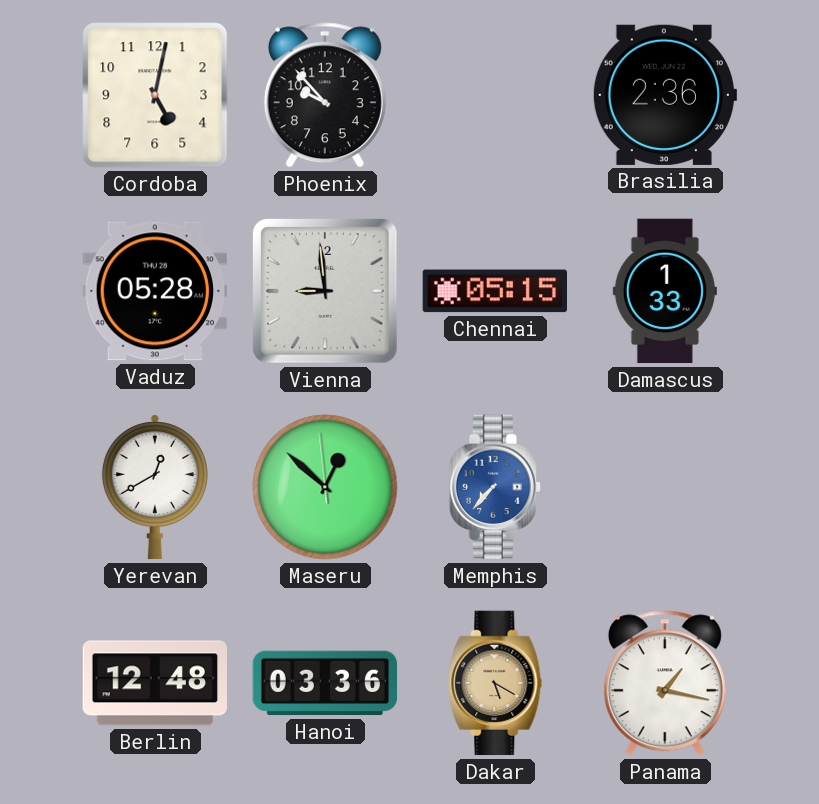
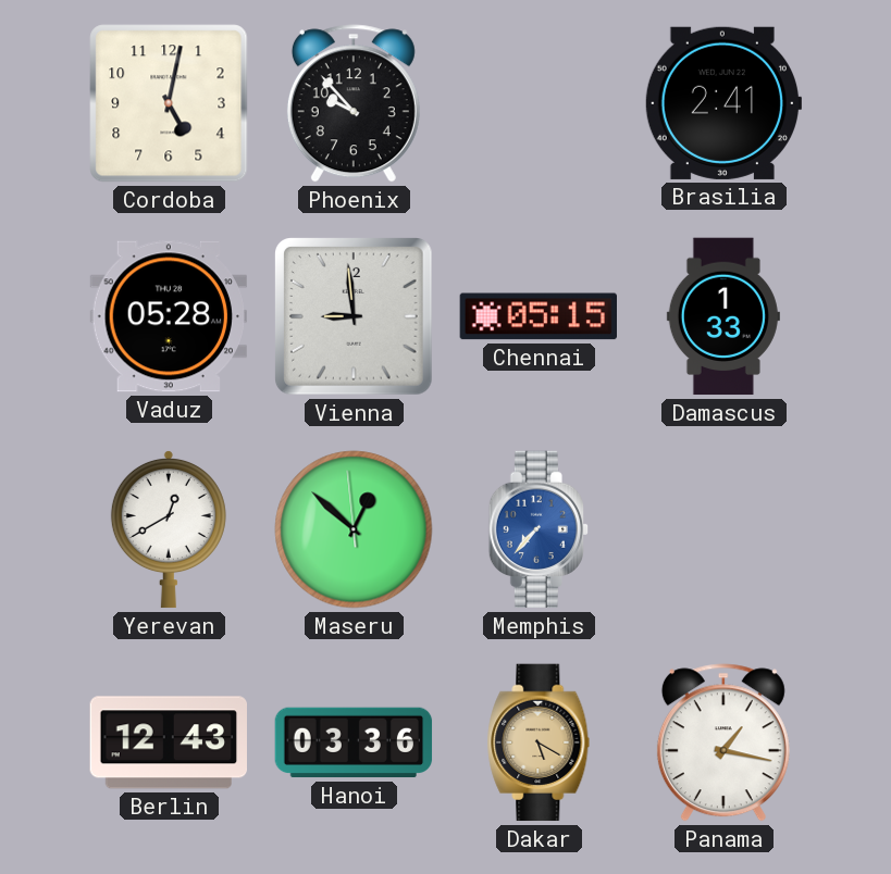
Brasilia: 2:36 -> 2:41 (722, 103)
Berlin: 12:48 -> 12:43 (168, 742)
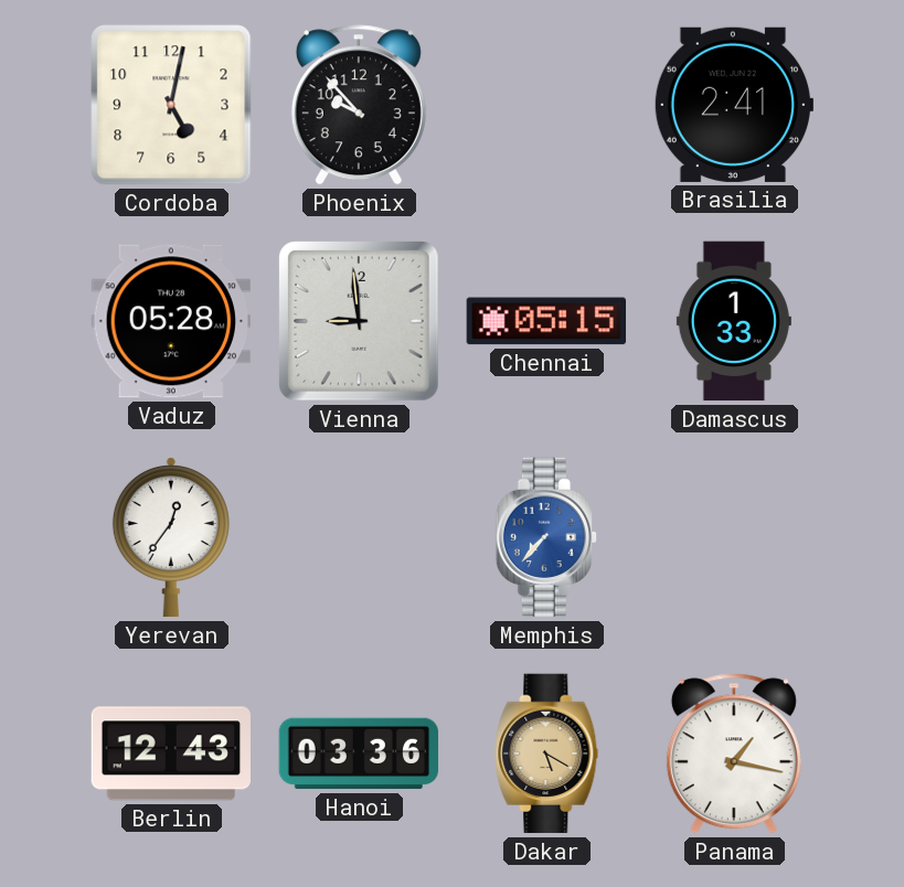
Yerevan: 12:40 -> 12:36 (171, 537)
Maseru: 12:51 -> none (354, 529)
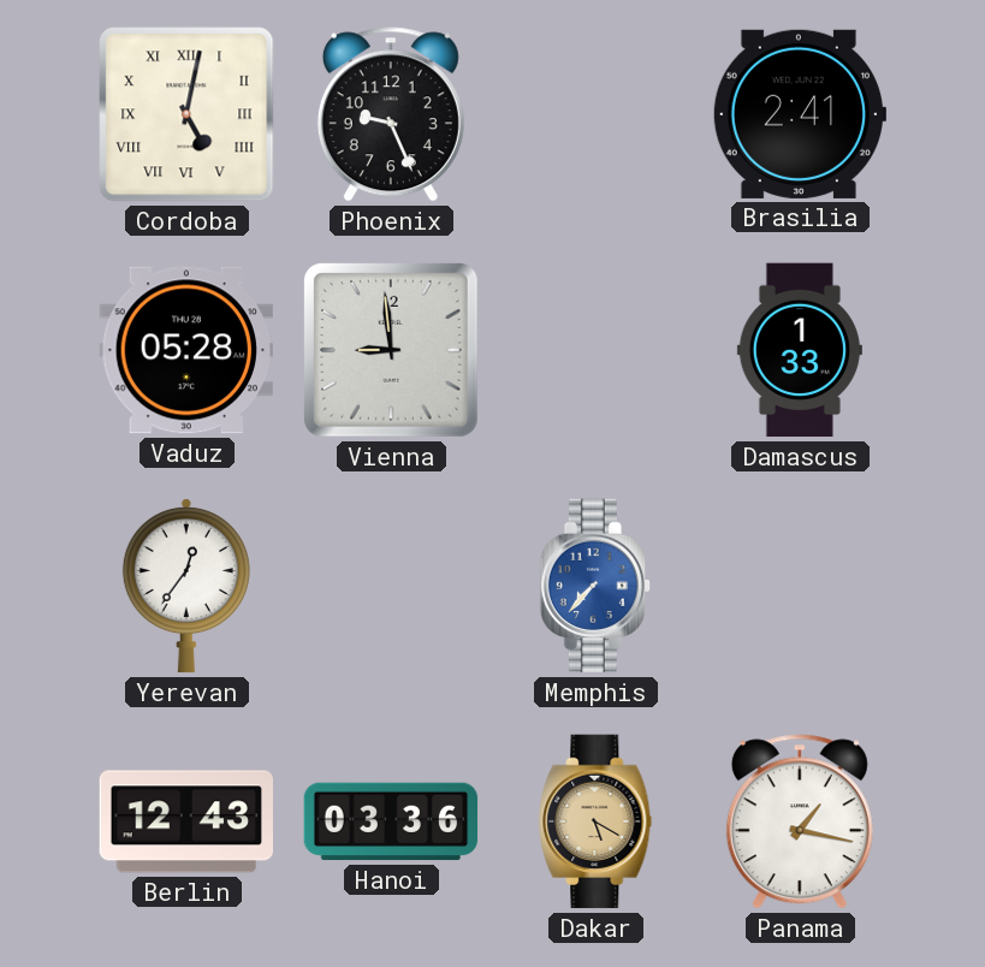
Cordoba numerals: Arabic -> Roman (186, 114)
Phoenix: 9:53 -> 9:26 (391, 114)
Chennai: 05:15 -> none (545, 321)
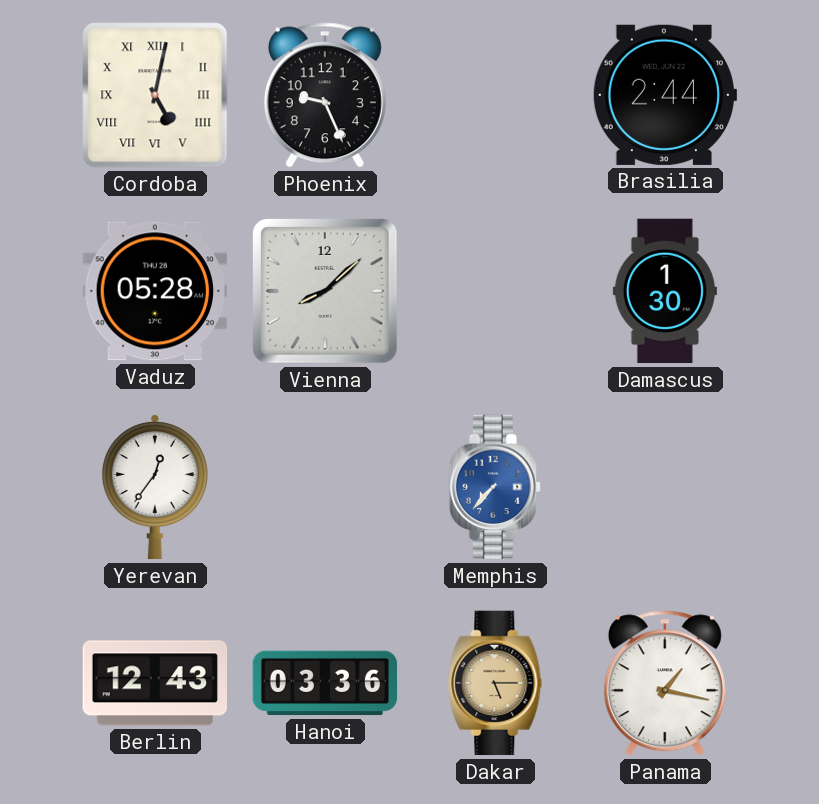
Brasilia: 2:41 -> 2:44 (664, 95)
Vienna: 8:59 -> 8:08 (326, 292)
Damascus: 1:33 -> 1:30 (665, 291)
Dakar: 5:20 -> 5:15 (495, 683)
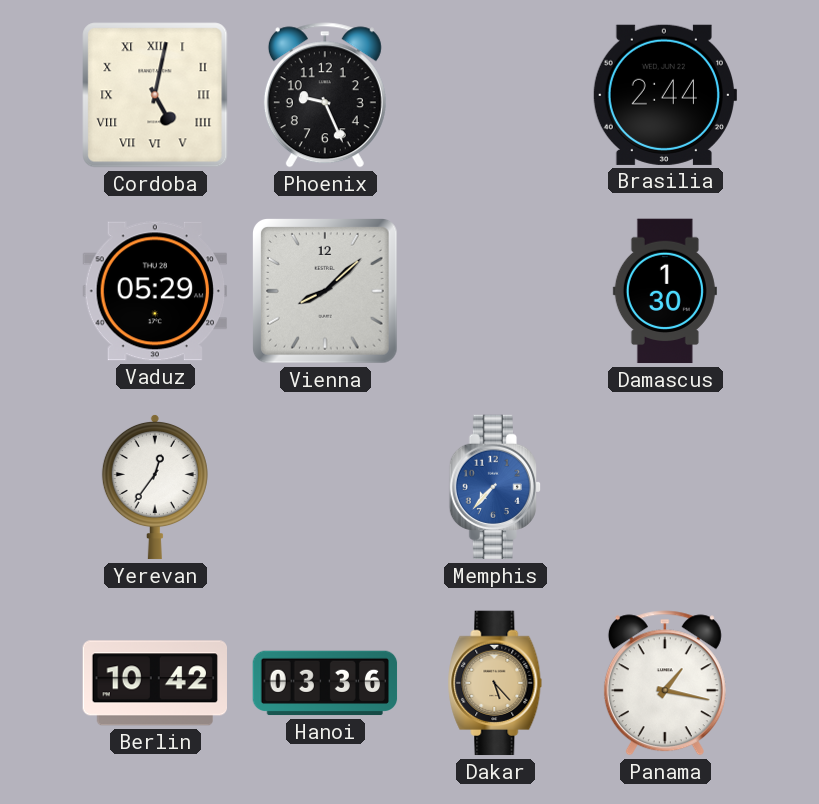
Vaduz: 05:28 -> 05:29 (154, 291)
Berlin: 12:43 -> 10:42 (154, 683)
Dakar: 5:15 -> 5:23 (495, 683)
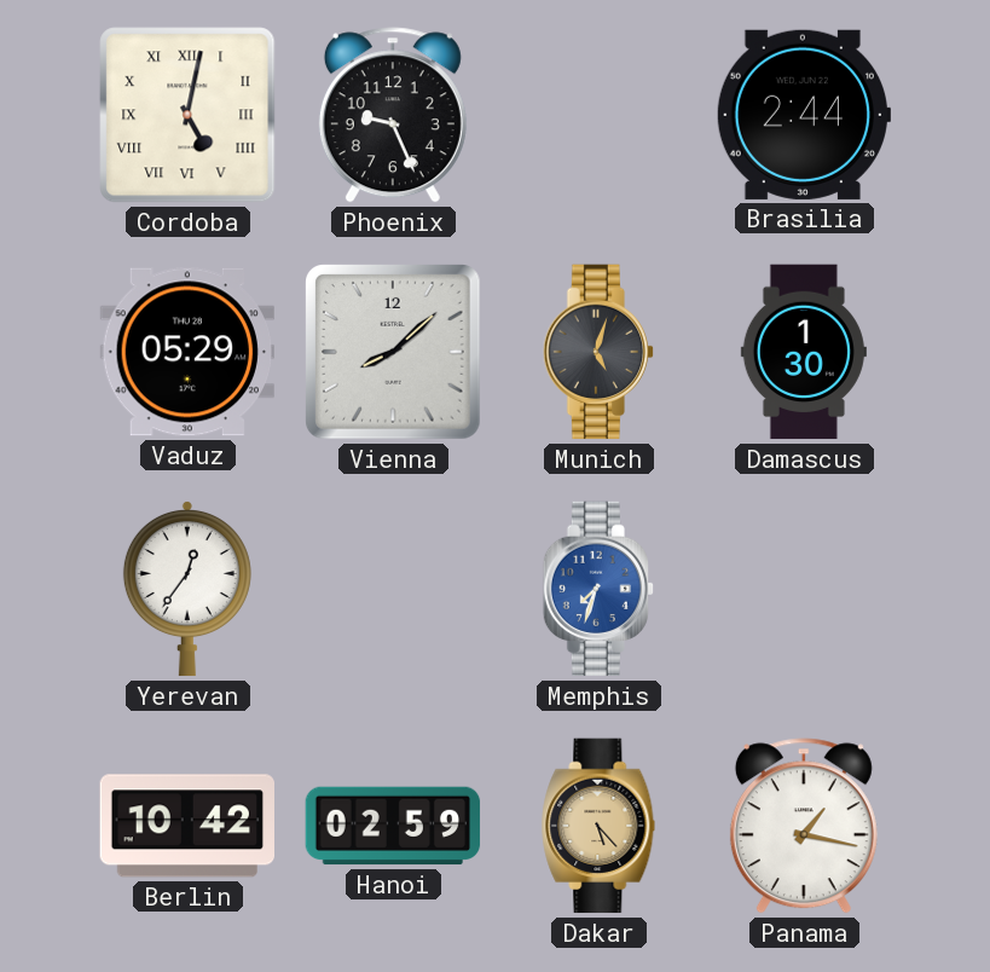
Munich: none -> 5:03 (597, 352)
Memphis: 7:37 -> 7:33 (597, 589)
Hanoi: 03:36 -> 02:59 (393, 826)
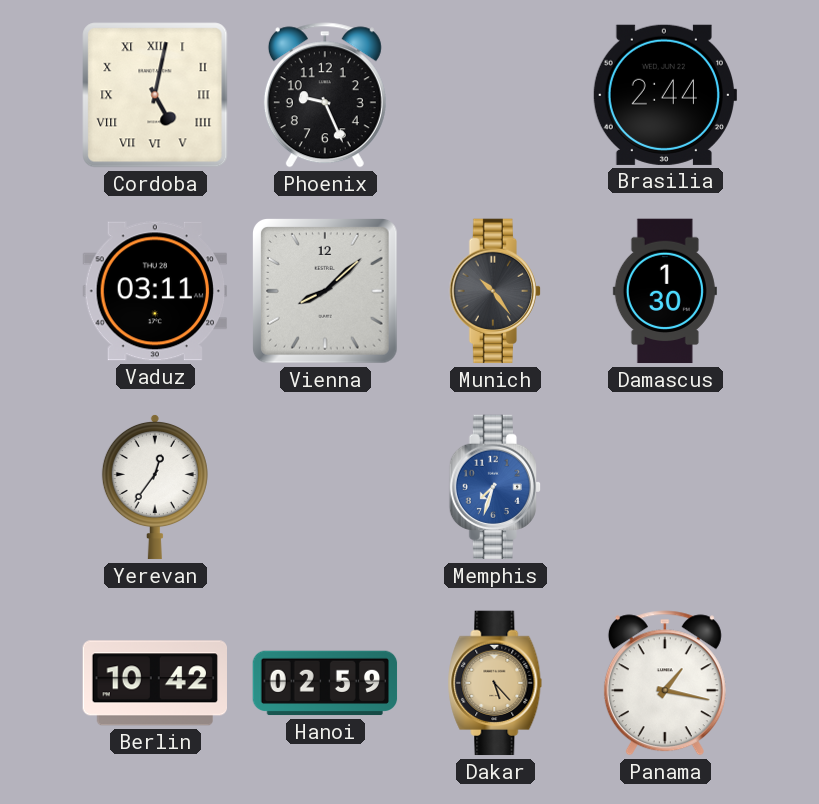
Vaduz: 05:29 -> 03:11 (154, 291)
Munich: 5:03 -> 10:24 (494, 291)
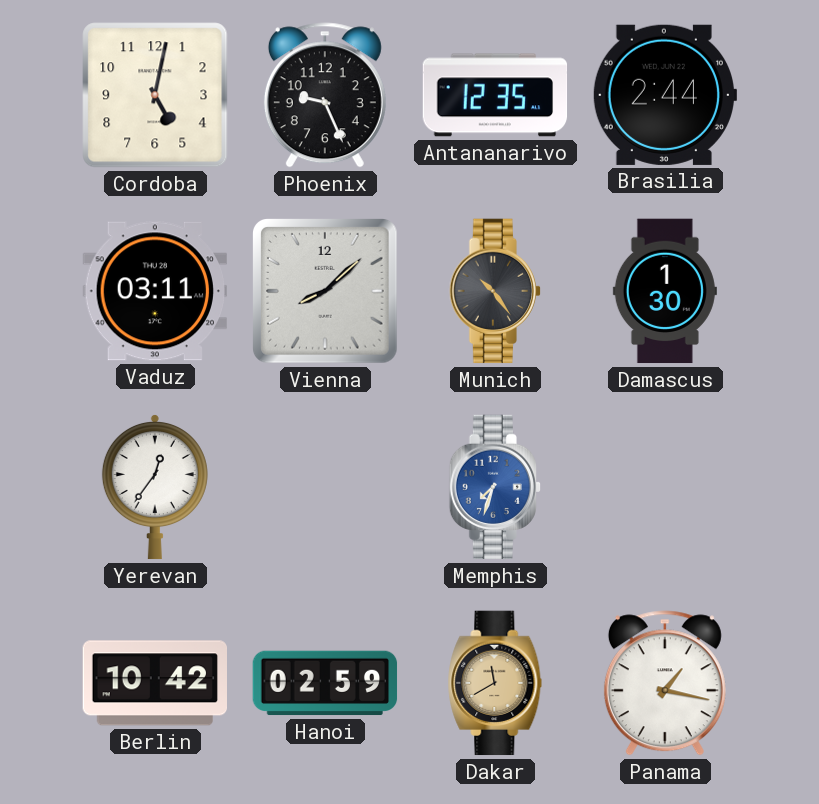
Cordoba numerals: Roman -> Arabic (155, 95)
Antananarivo: none -> 12:35 (495, 95)
Dakar: 5:23 -> 11:40 (495, 683)
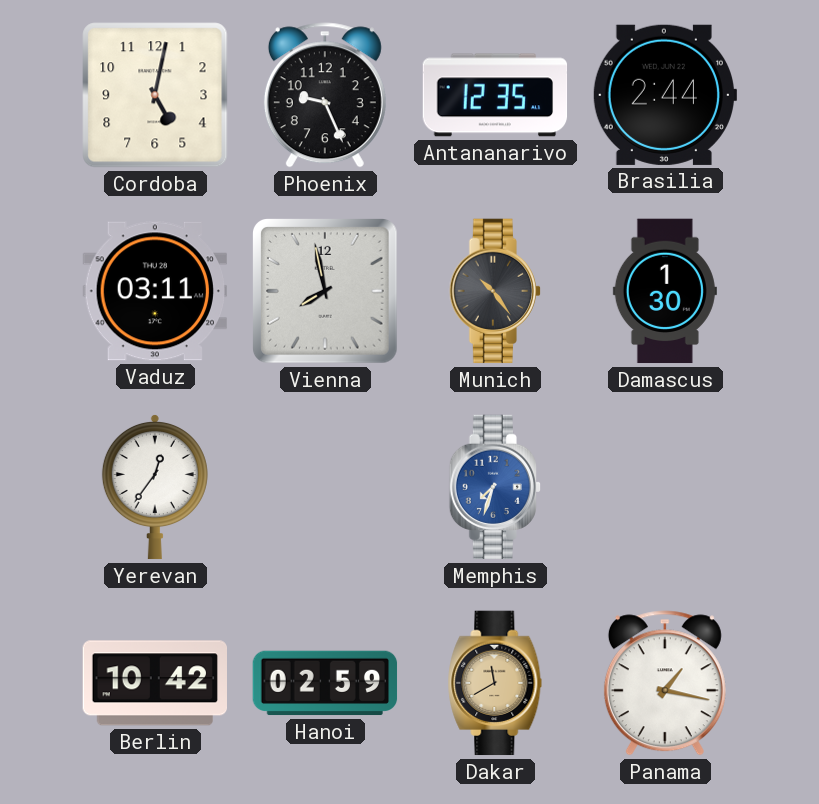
Vienna: 8:08 -> 7:58 (326, 292)
